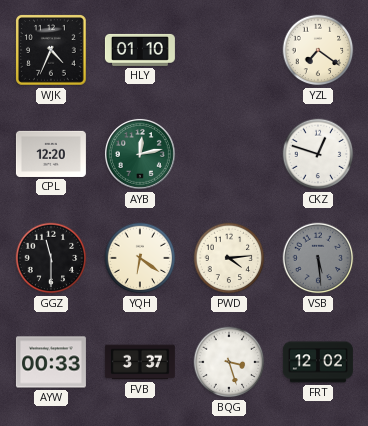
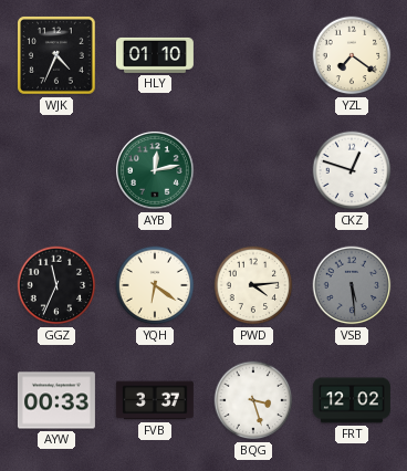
CPL: 12:20 -> none (51, 154)
GGZ: 11:30 -> 11:34 (56, 285)
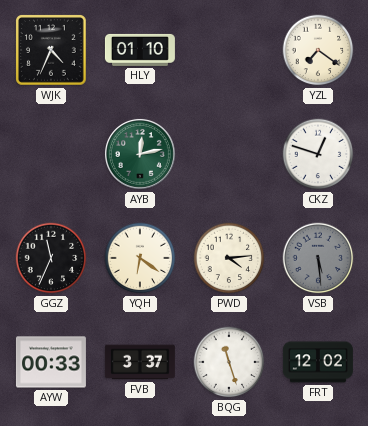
BQG: 3:27 -> 11:27 (229, 362)
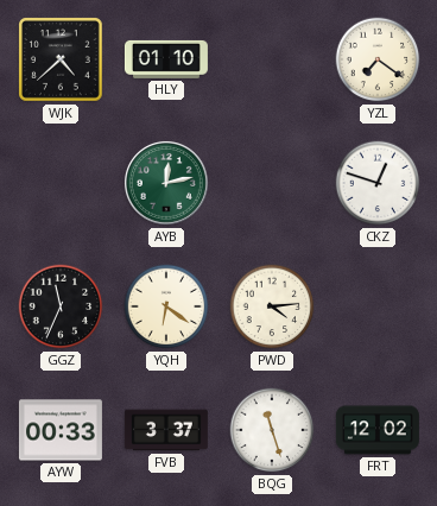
WJK: 4:34 -> 4:38 (62, 61)
VSB: 5:29 -> none (318, 258)
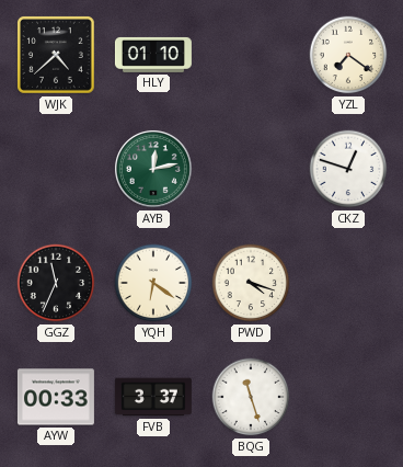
PWD: 4:14 -> 4:18 (251, 283)
FRT: 12:02 -> none (378, 430)
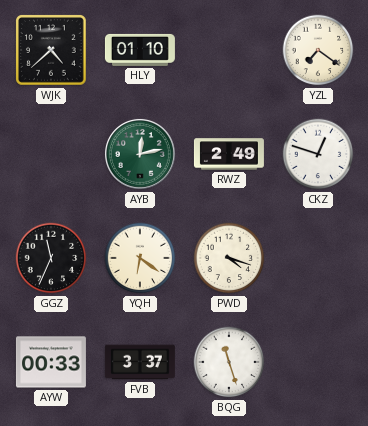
RWZ: none -> 2:49 (229, 154)
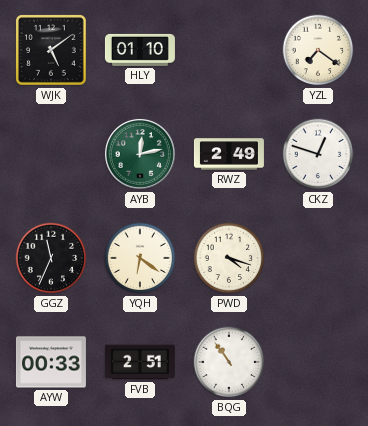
WJK: 4:38 -> 5:09 (52, 51)
FVB: 3:37 -> 2:51 (140, 362)
BQG: 11:27 -> 10:54 (229, 362)
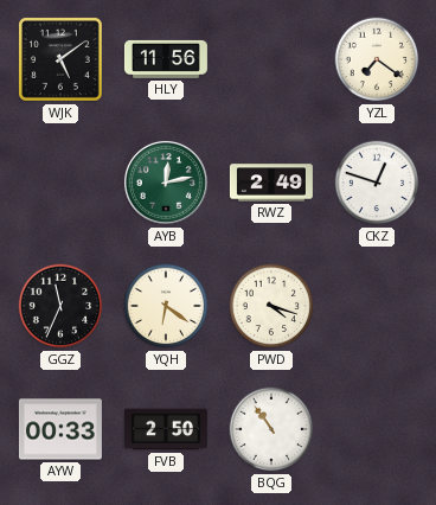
HLY: 01:10 -> 11:56 (166, 59)
FVB: 2:51 -> 2:50 (166, 429)
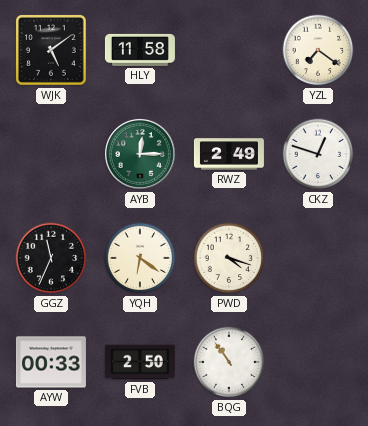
HLY: 11:56 -> 11:58 (140, 50)
AYB: 12:13 -> 12:15 (140, 154)
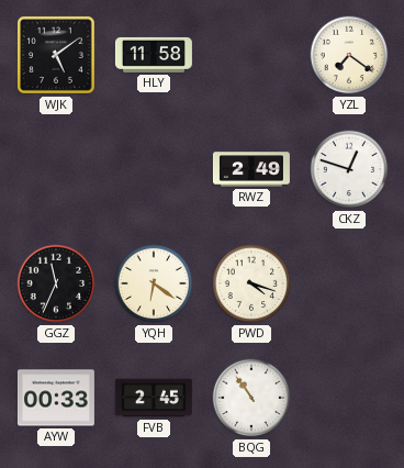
AYB: 12:15 -> none (140, 154)
FVB: 2:50 -> 2:45 (154, 398)
